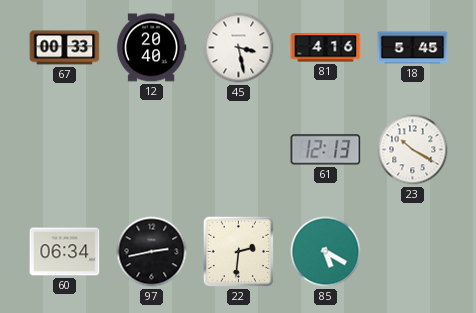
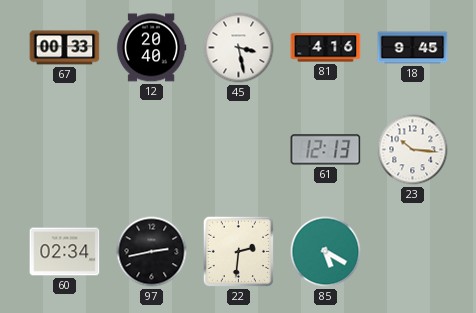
18: 5:45 -> 9:45 (413, 48)
23: 10:20 -> 10:16 (413, 150)
60: 06:34 -> 02:34 (65, 252)
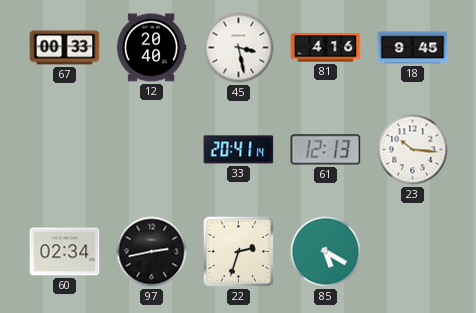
33: none -> 20:41 (239, 150)
22: 2:31 -> 2:33 (238, 251)
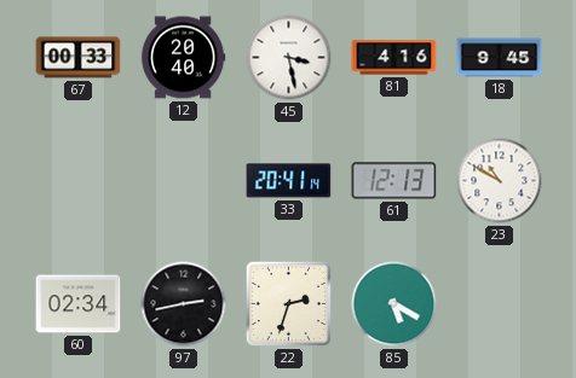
23: 10:16 -> 10:50 (500, 181)
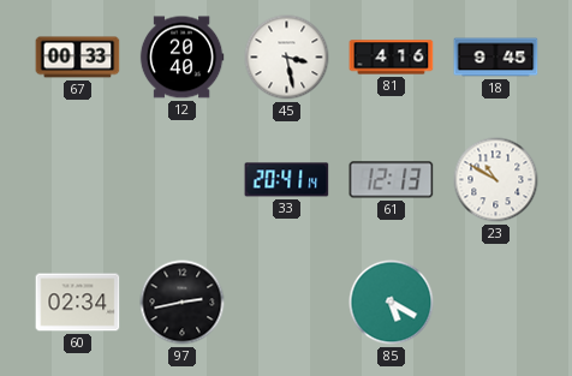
22: 2:33 -> none (288, 303)
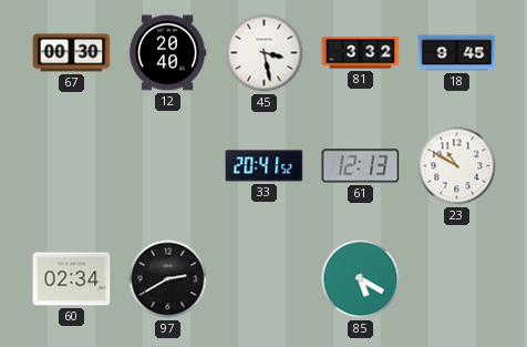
67: 00:33 -> 00:30 (72, 53)
81: 4:16 -> 3:32 (361, 53)
33: 20:41:14 -> 20:41:52 (265, 166)
97: 2:43 -> 2:40 (168, 279)
